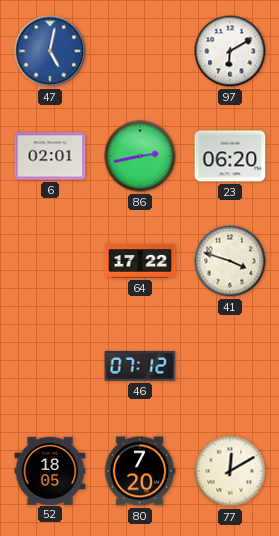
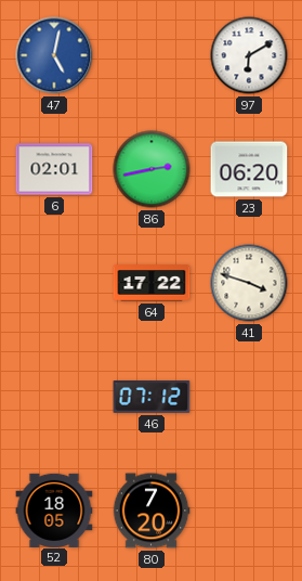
77: 12:10 -> none (230, 471)
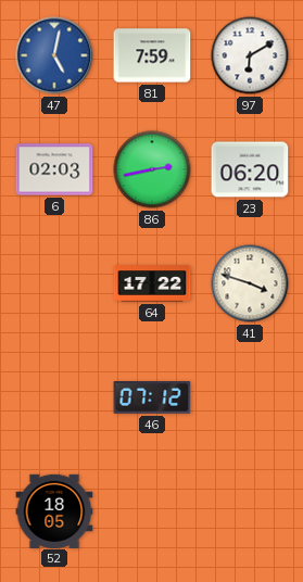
81: none -> 7:59 (152, 55)
6: 02:01 -> 02:03 (54, 169)
80: 7:20 -> none (152, 511)
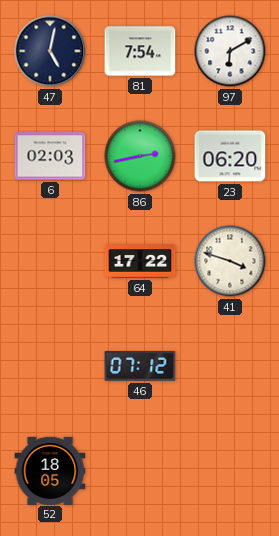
47 dial: blue -> navy (50, 51)
81: 7:59 -> 7:54 (140, 51)
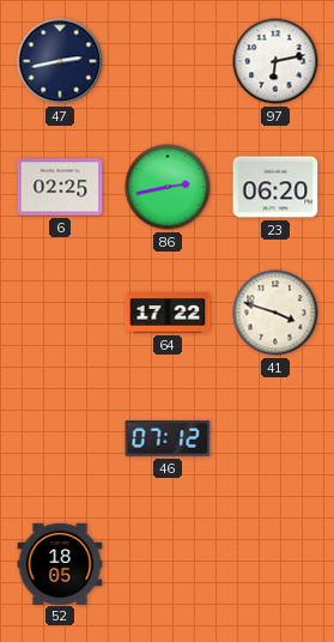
47: 5:02 -> 2:43 (60, 61)
81: 7:54 -> none (140, 51)
97: 6:10 -> 6:13 (275, 61)
6: 02:03 -> 02:25 (60, 187)
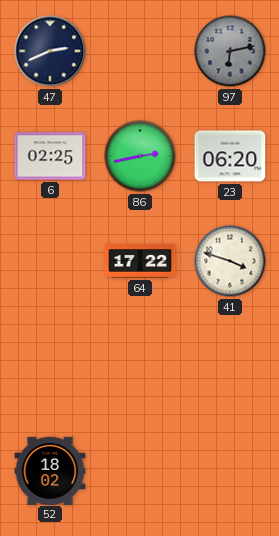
47: 2:43 -> 2:41 (50, 51)
97 dial: white -> grey (230, 51)
46: 07:12 -> none (168, 438)
52: 18:05 -> 18:02 (50, 470)
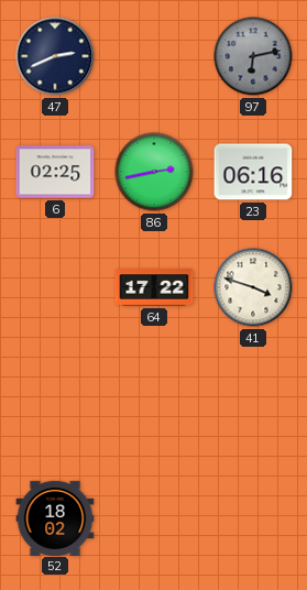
23: 06:20 -> 06:16 (253, 172)
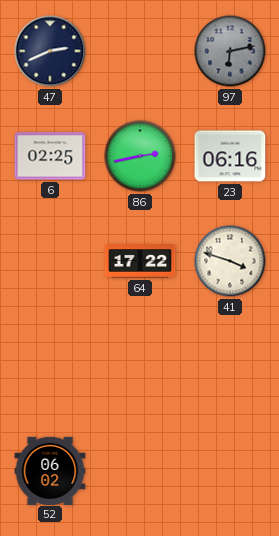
52: 18:02 -> 06:02 (50, 470)
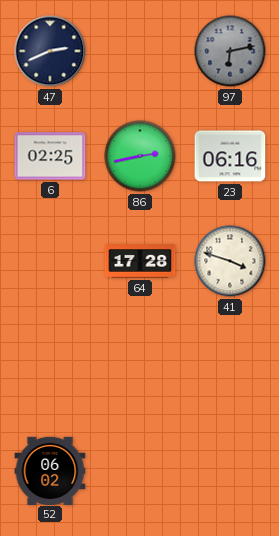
64: 17:22 -> 17:28 (140, 261)
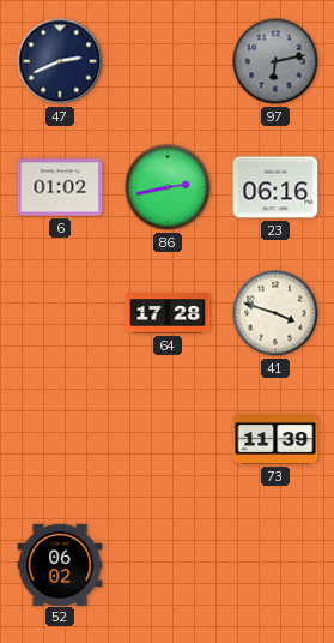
6: 02:25 -> 01:02 (60, 187)
73: none -> 11:39 (275, 439)
